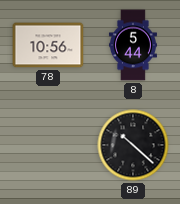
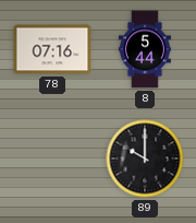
78: 10:56 -> 07:16 (52, 49)
89: 10:22 -> 10:00 (145, 159)
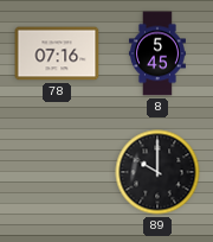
8: 5:44 -> 5:45 (157, 53)
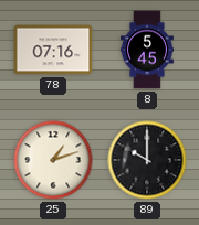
25: none -> 1:12 (53, 160)
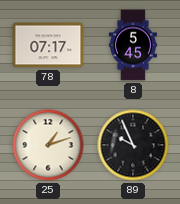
78: 07:16 -> 07:17 (48, 45)
89: 10:00 -> 9:56 (133, 145)
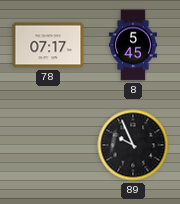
25: 1:12 -> none (48, 145)
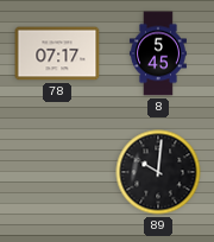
89: 9:56 -> 10:01 (158, 172)
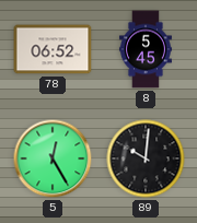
78: 07:17 -> 06:52 (53, 49)
5: none -> 12:25 (53, 159)
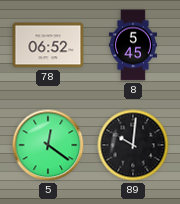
5: 12:25 -> 12:21 (48, 145)
